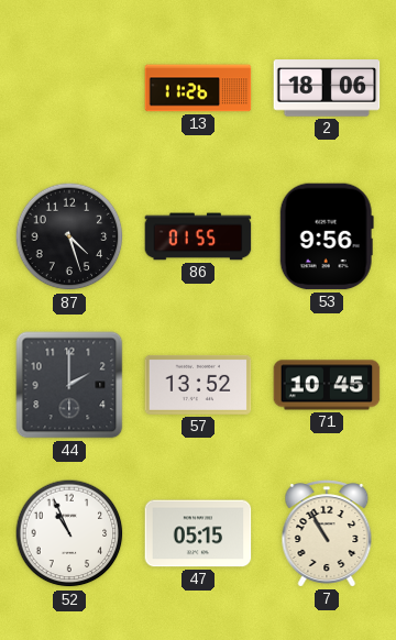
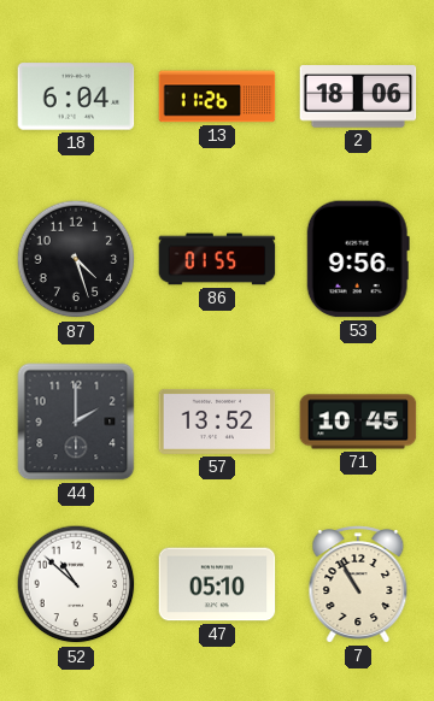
18: none -> 6:04 (76, 96)
52: 10:56 -> 10:52 (76, 584)
47: 05:15 -> 05:10 (217, 584)
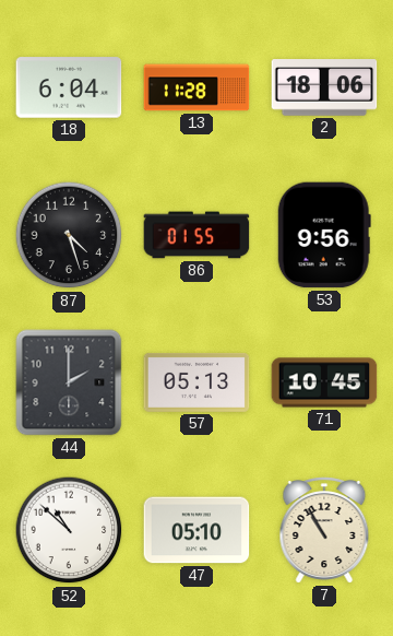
13: 11:26 -> 11:28 (196, 87)
57: 13:52 -> 05:13 (196, 382)
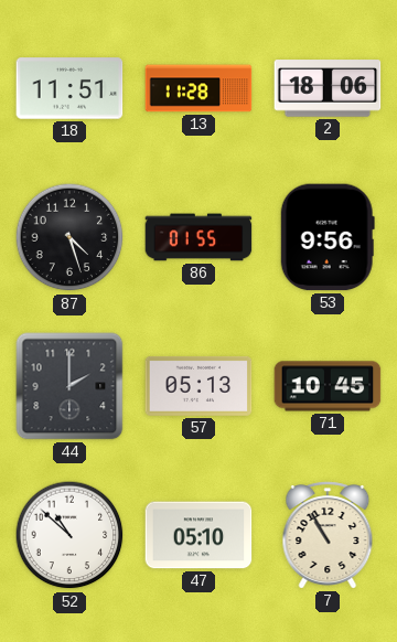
18: 6:04 -> 11:51 (69, 88)
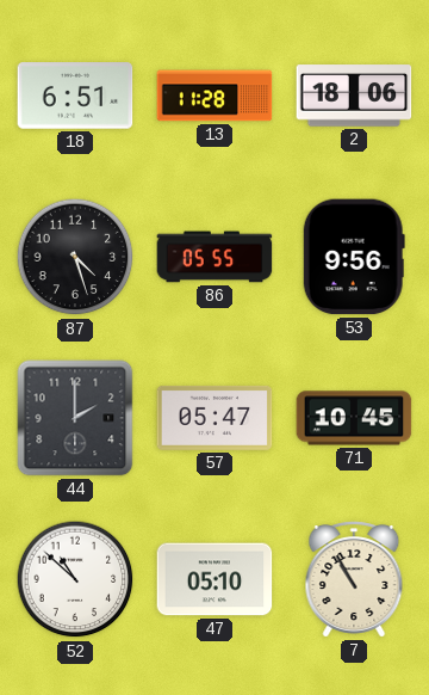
18: 11:51 -> 6:51 (75, 96)
86: 01:55 -> 05:55 (214, 257)
57: 05:13 -> 05:47 (214, 418)
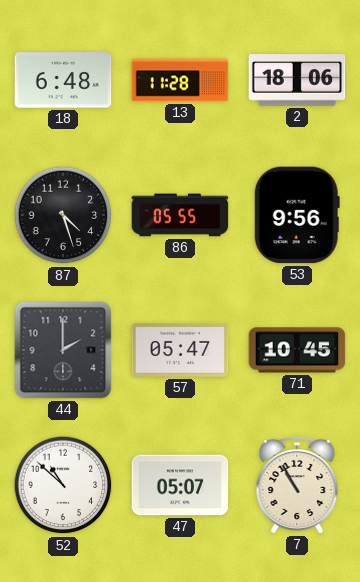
18: 6:51 -> 6:48 (63, 80)
47: 05:10 -> 05:07 (180, 485)
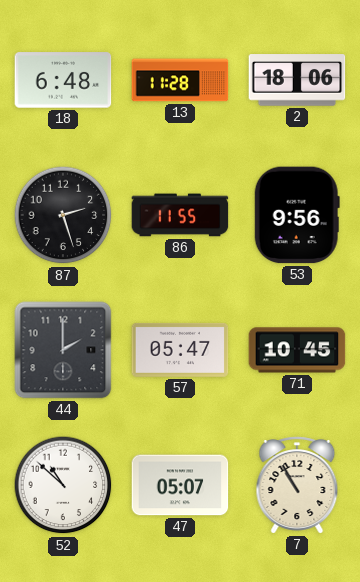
87: 4:27 -> 2:27 (63, 215)
86: 05:55 -> 11:55 (180, 215)
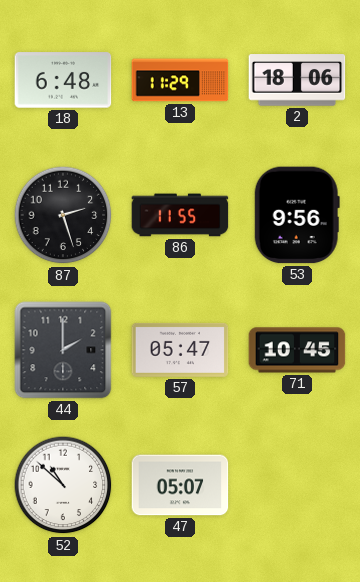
13: 11:28 -> 11:29 (180, 80)
7: 10:55 -> none (297, 485)
